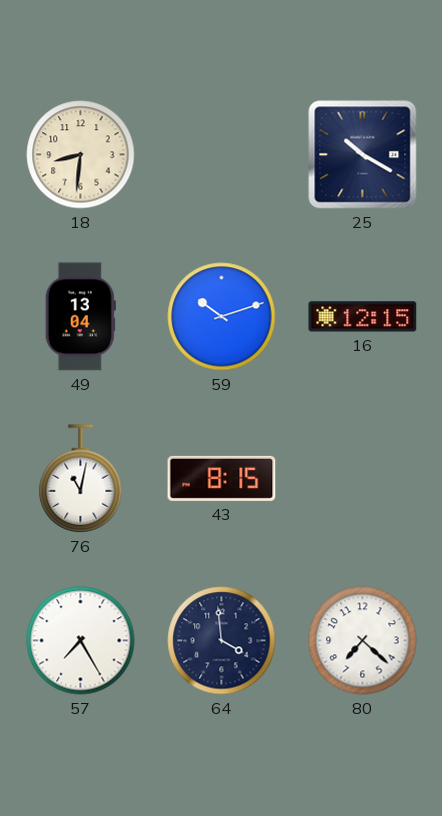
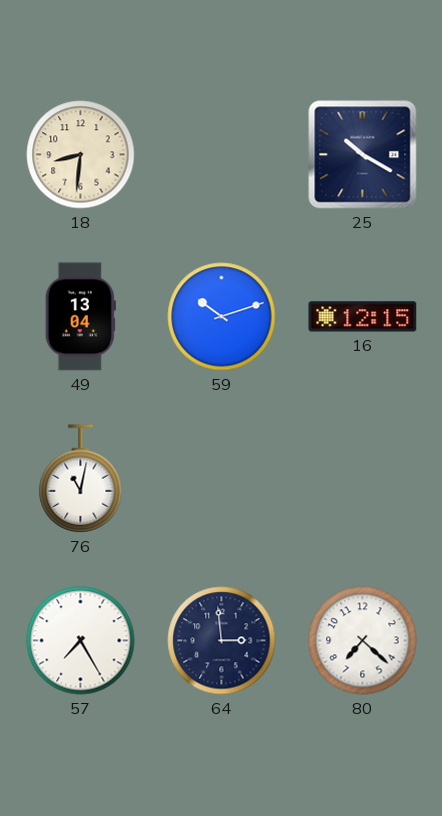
43: 8:15 -> none (222, 478)
64: 3:59 -> 2:59 (222, 641)
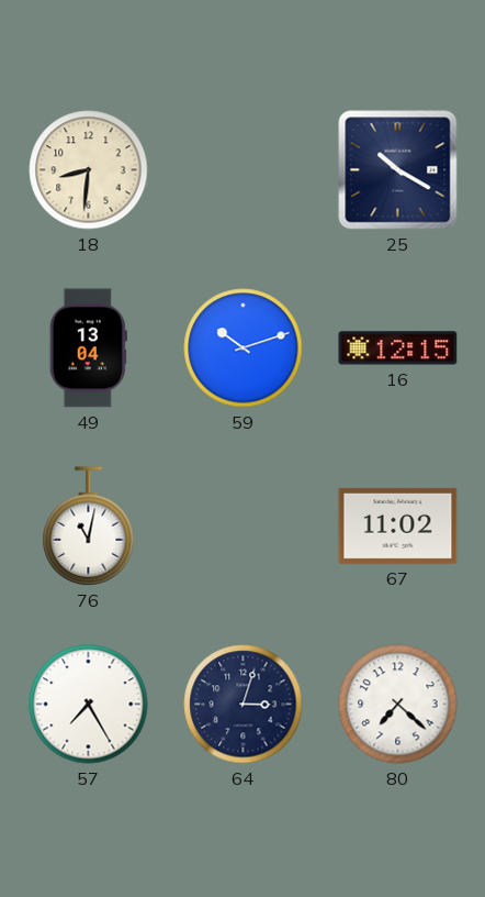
67: none -> 11:02 (398, 525)
64: 2:59 -> 3:03 (244, 705)
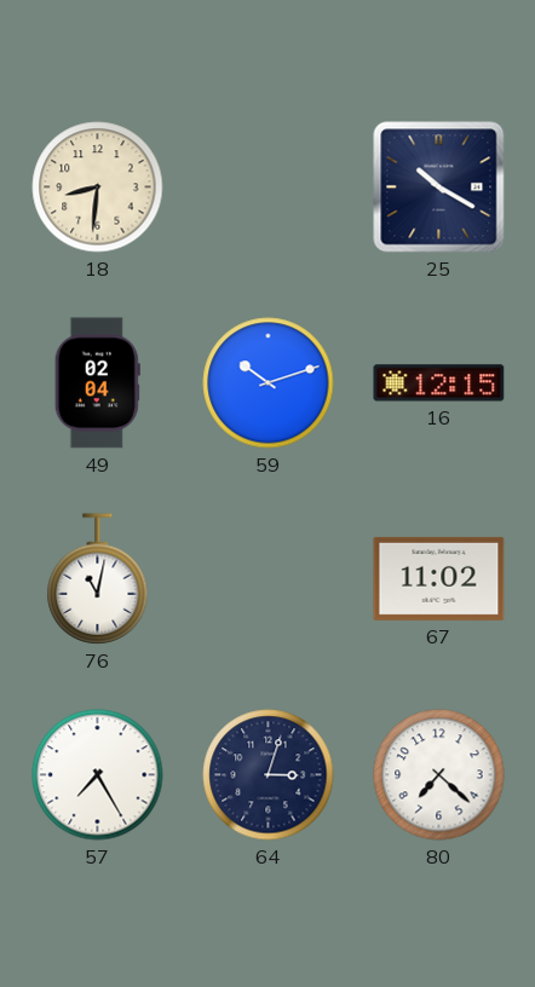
49: 13:04 -> 02:04 (97, 383)
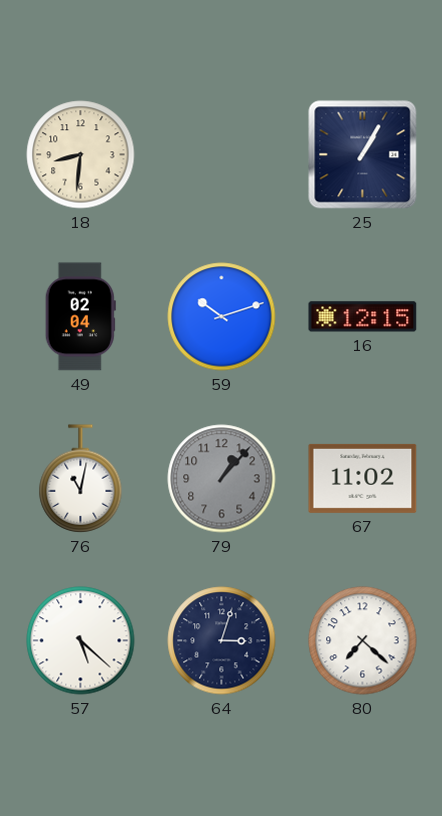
25: 10:20 -> 1:05 (363, 155)
79: none -> 1:07 (222, 479)
57: 7:25 -> 5:22 (81, 641)
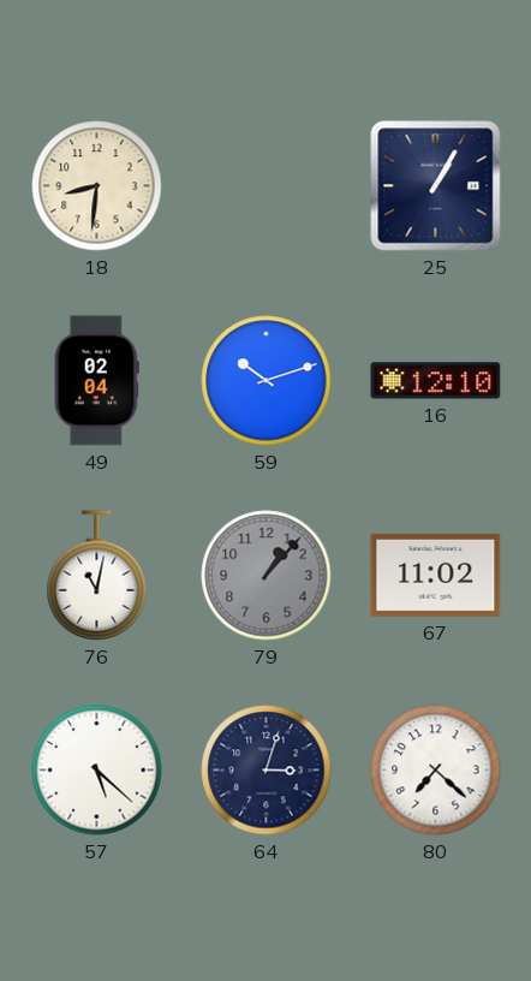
16: 12:15 -> 12:10 (436, 381)
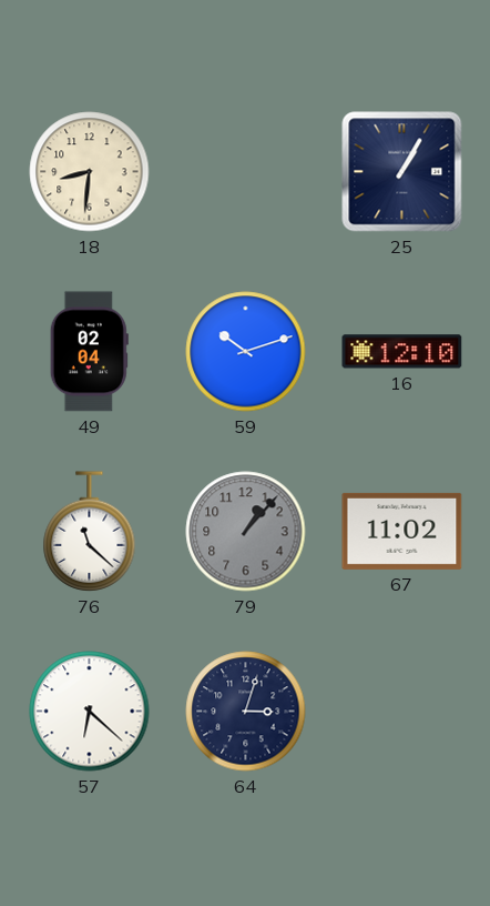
76: 11:02 -> 11:22 (90, 532)
57: 5:22 -> 6:22 (90, 712)
80: 7:22 -> none (436, 771)
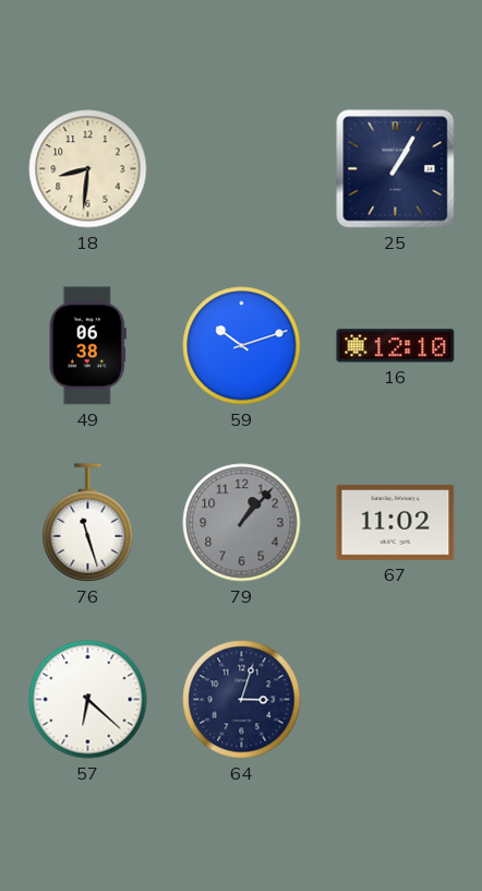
49: 02:04 -> 06:38 (87, 346)
76: 11:22 -> 11:27 (88, 523)
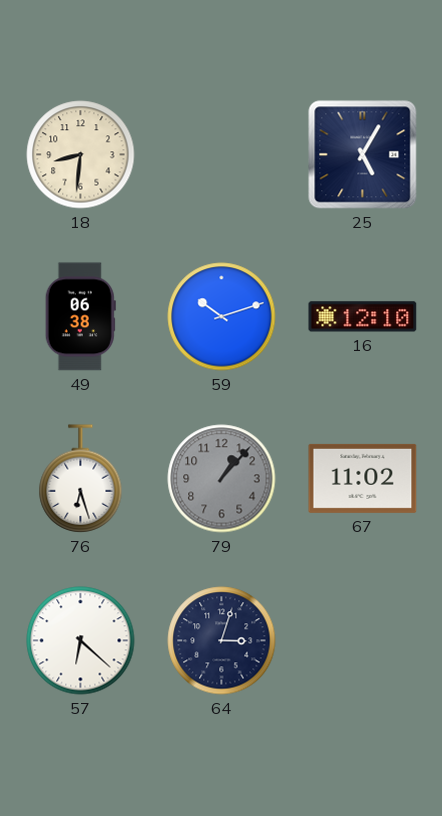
25: 1:05 -> 5:05 (363, 155)
76: 11:27 -> 6:27 (81, 479)
